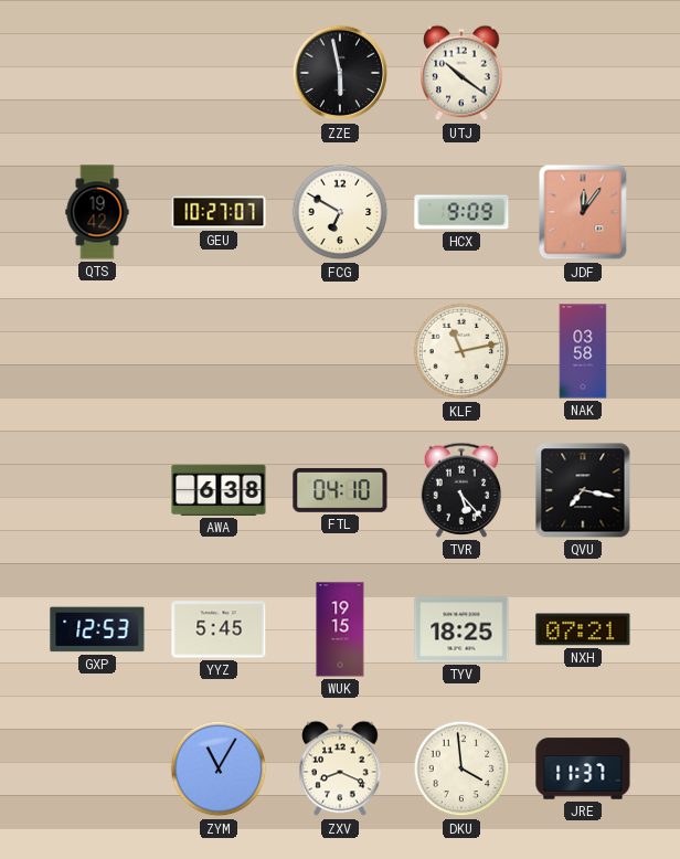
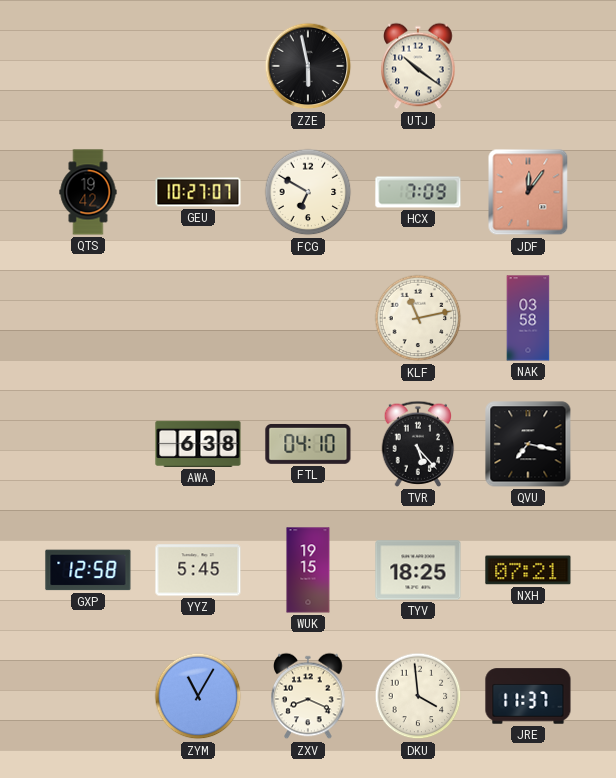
HCX: 9:09 -> 7:09 (418, 192)
GXP: 12:53 -> 12:58 (88, 570)
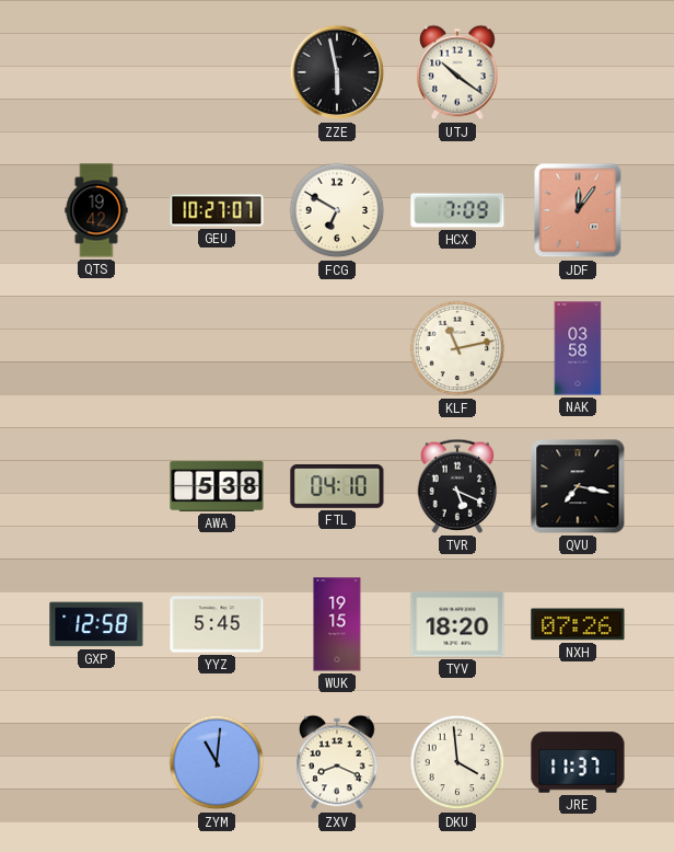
AWA: 6:38 -> 5:38 (217, 486)
TVR: 5:23 -> 5:19 (457, 486)
TYV: 18:25 -> 18:20 (457, 624)
NXH: 07:21 -> 07:26 (578, 624)
ZYM: 11:05 -> 11:01 (217, 762)
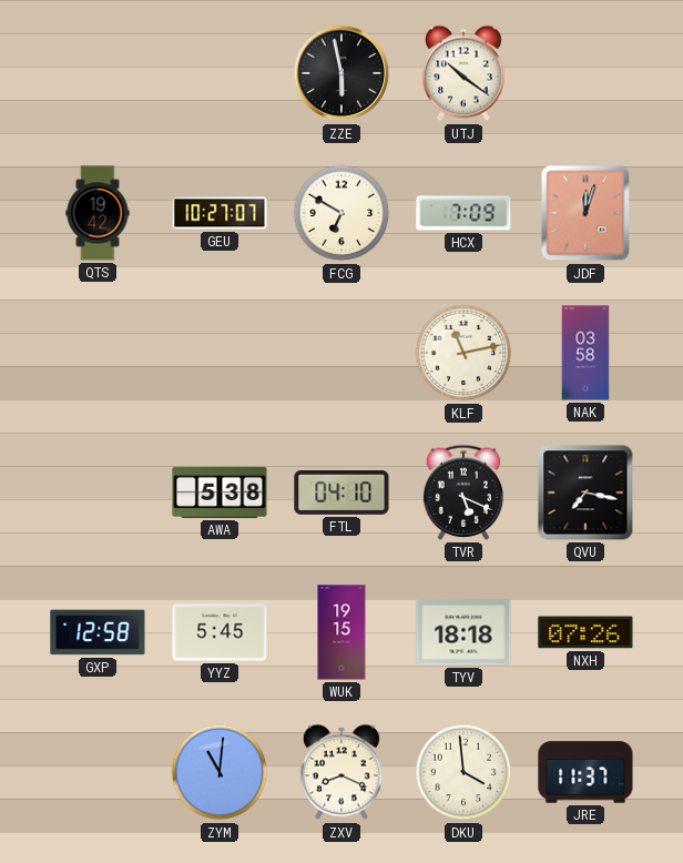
JDF: 12:06 -> 12:03 (585, 213)
TYV: 18:20 -> 18:18 (463, 632)
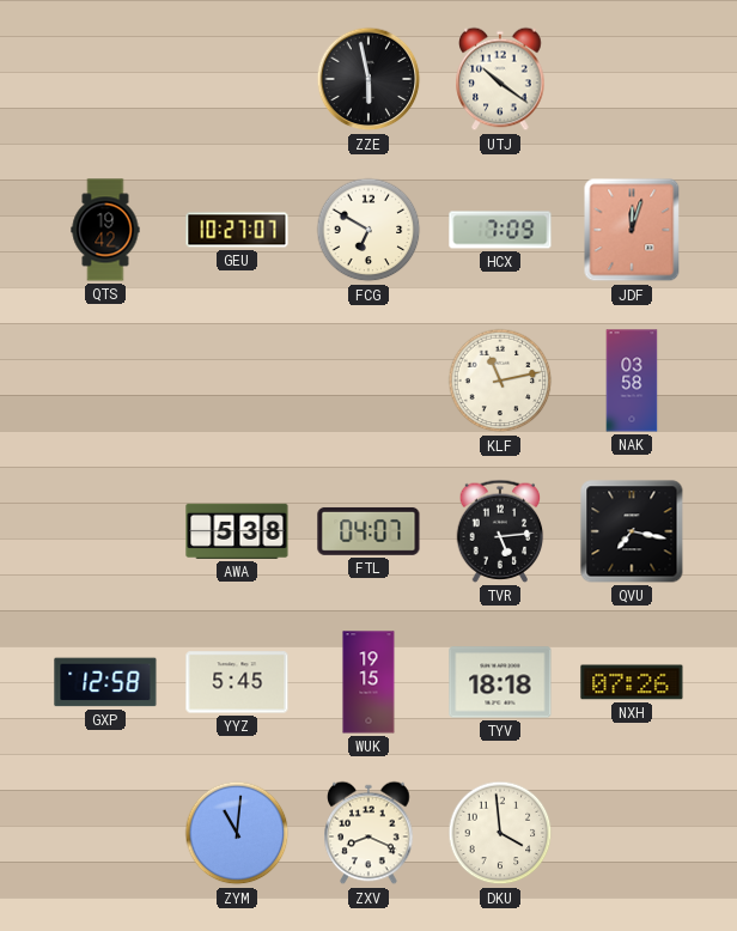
FTL: 04:10 -> 04:07 (368, 531)
TVR: 5:19 -> 5:14 (500, 531)
JRE: 11:37 -> none (585, 772)
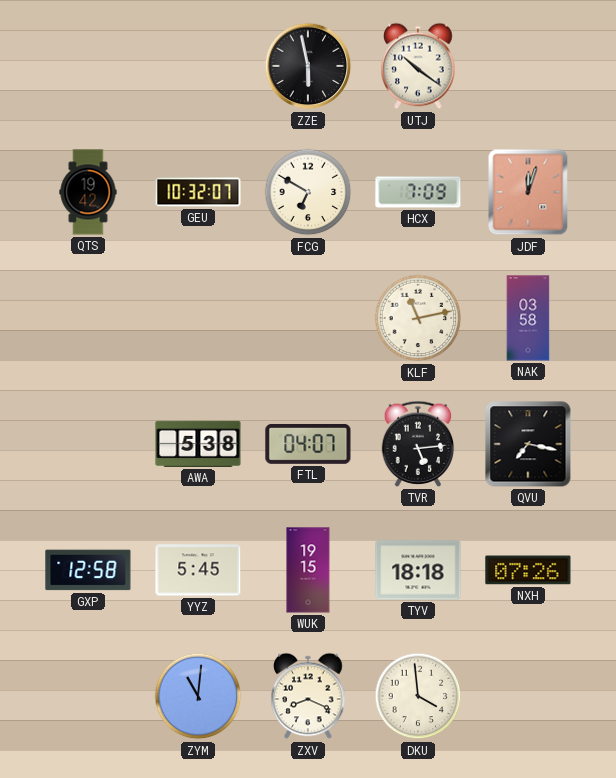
GEU: 10:27 -> 10:32 (198, 192)
